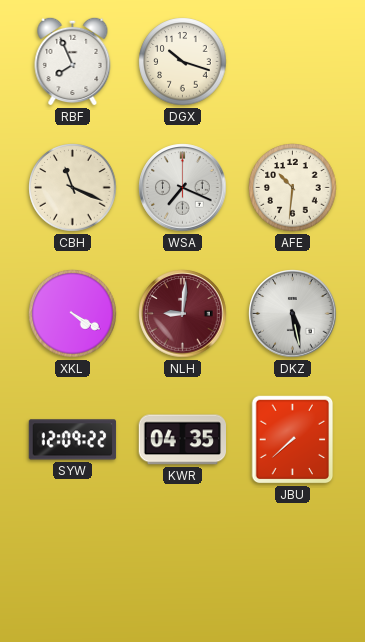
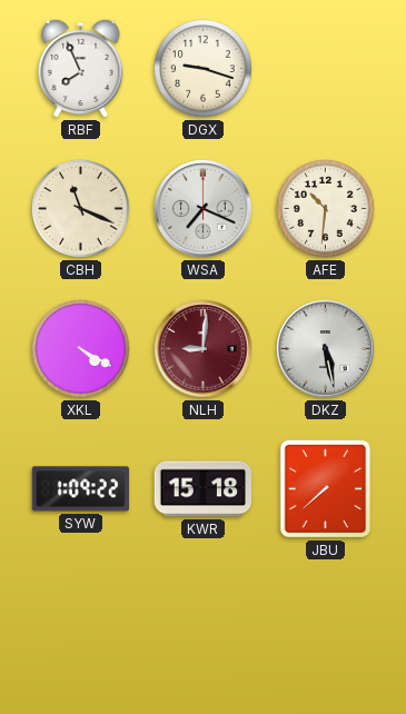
DGX: 10:18 -> 9:18 (204, 69)
SYW: 12:09 -> 1:09 (81, 489)
KWR: 04:35 -> 15:18 (202, 489)
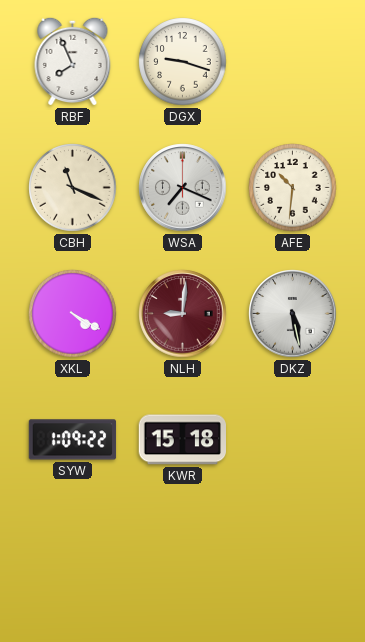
JBU: 7:38 -> none (326, 489)
